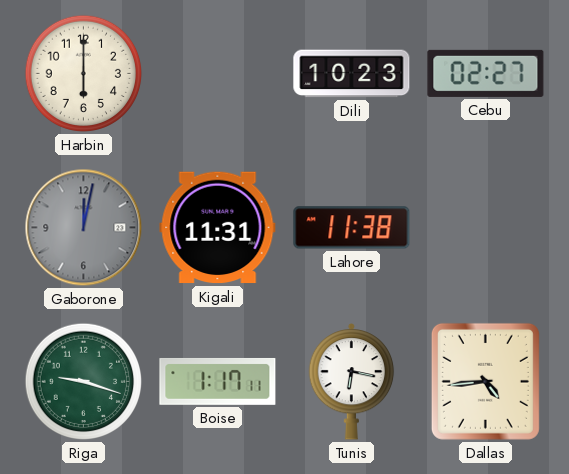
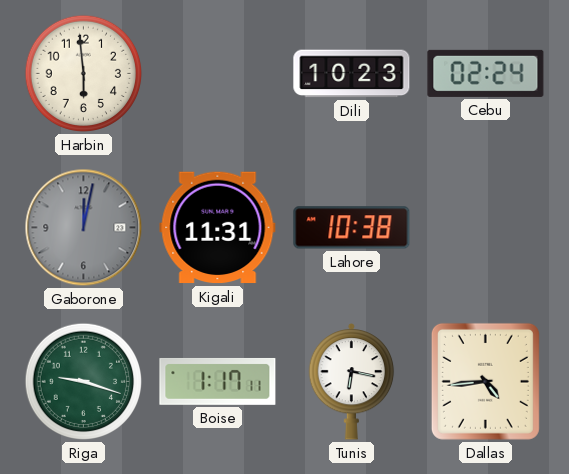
Harbin: 6:00 -> 5:59 (84, 74)
Cebu: 02:27 -> 02:24 (486, 73)
Lahore: 11:38 -> 10:38 (352, 228)
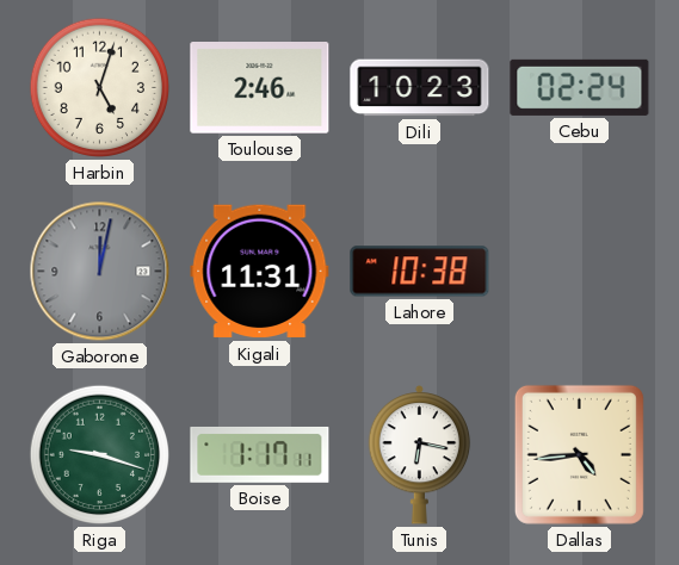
Harbin: 5:59 -> 5:03 (100, 88)
Toulouse: none -> 2:46 (260, 88)
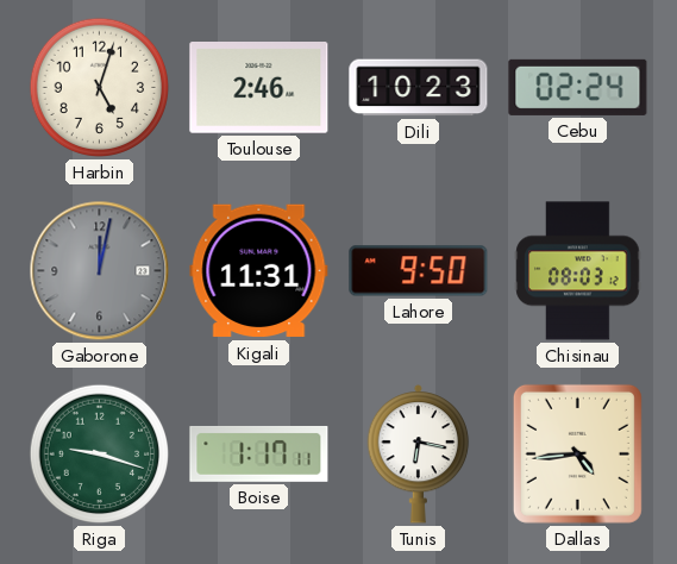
Lahore: 10:38 -> 9:50 (419, 271)
Chisinau: none -> 08:03 (578, 271)
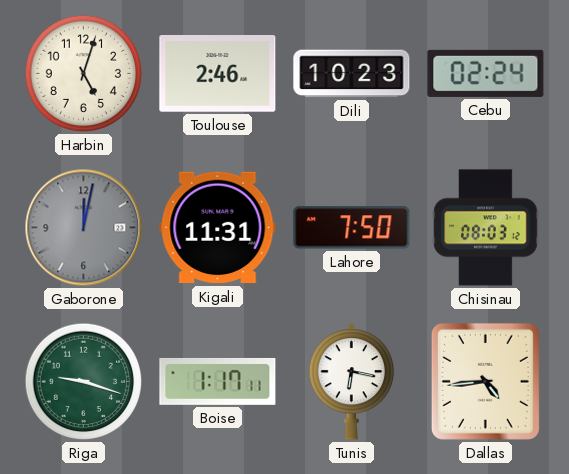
Lahore: 9:50 -> 7:50 (352, 228)
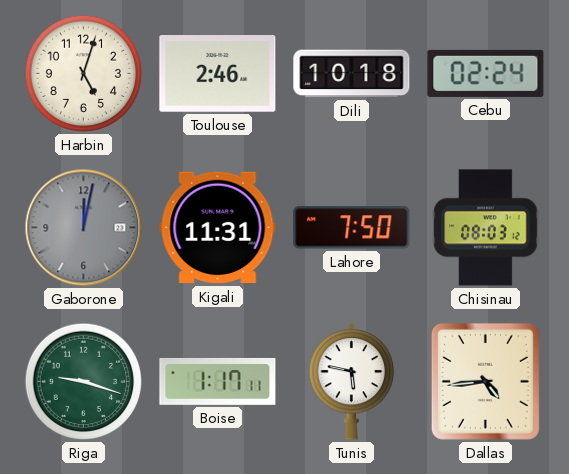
Dili: 10:23 -> 10:18 (352, 74)
Tunis: 6:17 -> 5:47 (352, 381)
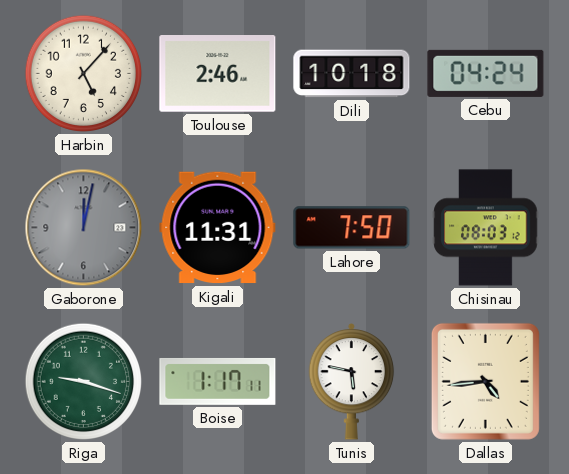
Harbin: 5:03 -> 5:07 (84, 74)
Cebu: 02:24 -> 04:24 (486, 73)
